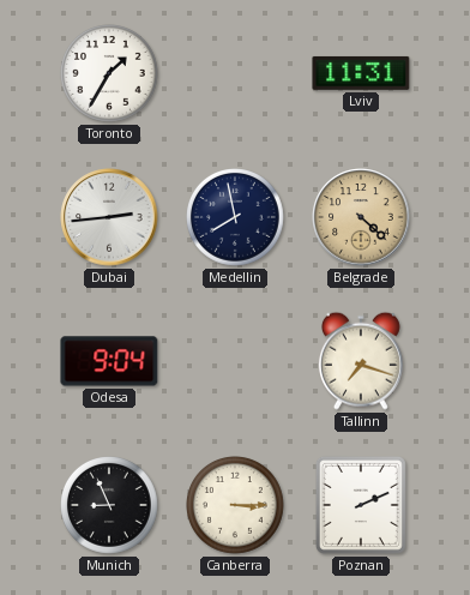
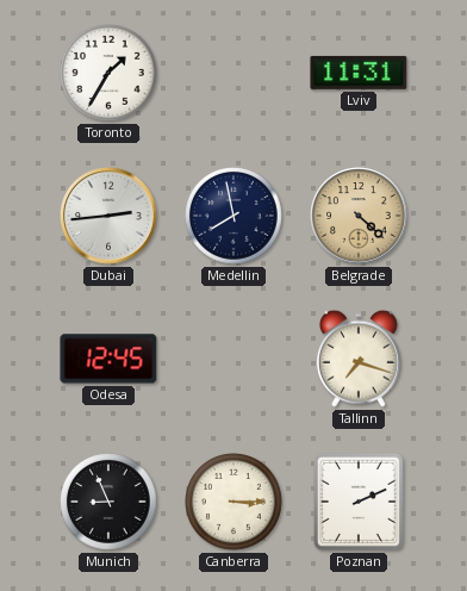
Odesa: 9:04 -> 12:45 (108, 359)
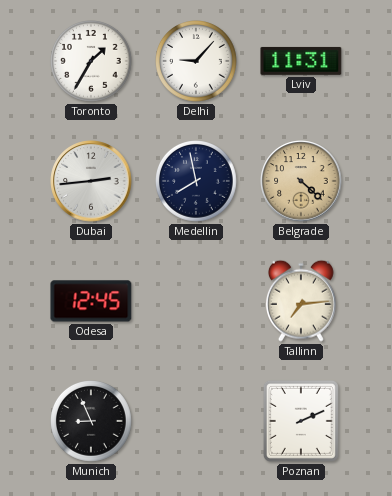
Delhi: none -> 9:07 (197, 62)
Tallinn: 7:18 -> 7:14 (301, 301)
Canberra: 3:15 -> none (235, 503)
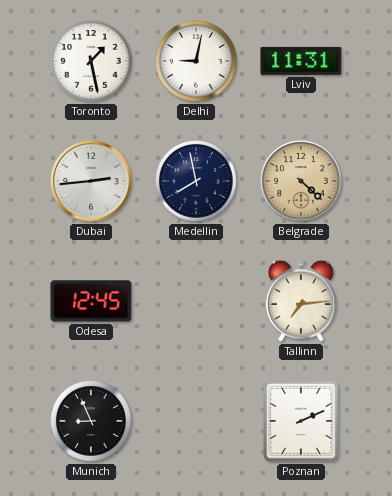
Toronto: 1:35 -> 1:28 (92, 62)
Delhi: 9:07 -> 9:02 (197, 62)
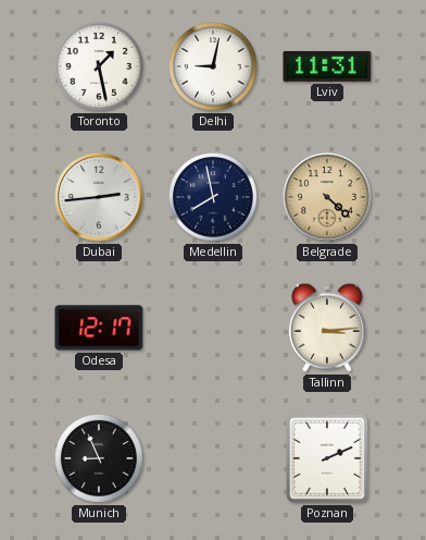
Odesa: 12:45 -> 12:17 (99, 328)
Tallinn: 7:14 -> 3:14 (327, 328)
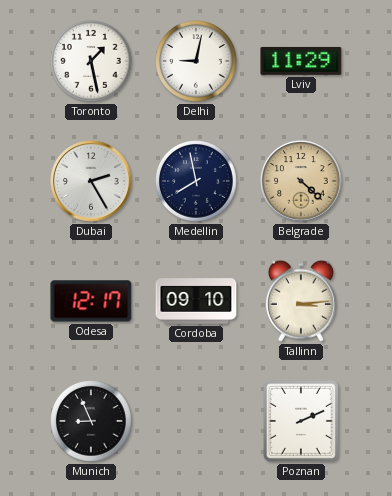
Lviv: 11:31 -> 11:29 (301, 61)
Dubai: 2:44 -> 2:25 (91, 181)
Cordoba: none -> 09:10 (196, 301)
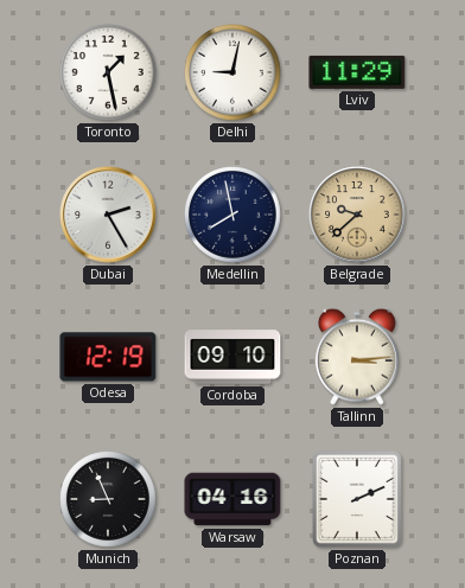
Belgrade: 4:22 -> 9:38 (357, 215)
Odesa: 12:17 -> 12:19 (108, 357)
Warsaw: none -> 04:16 (232, 499)
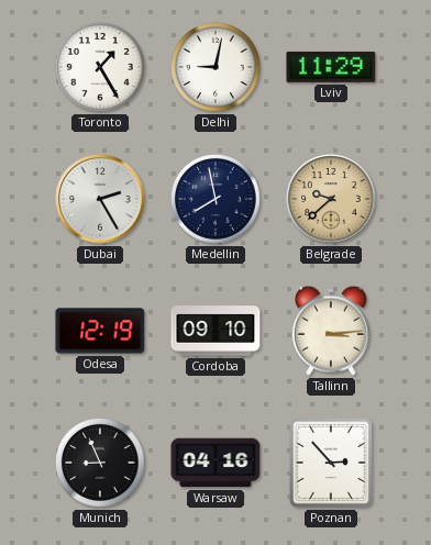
Toronto: 1:28 -> 1:25 (101, 68)
Poznan: 2:11 -> 2:53 (331, 463)
